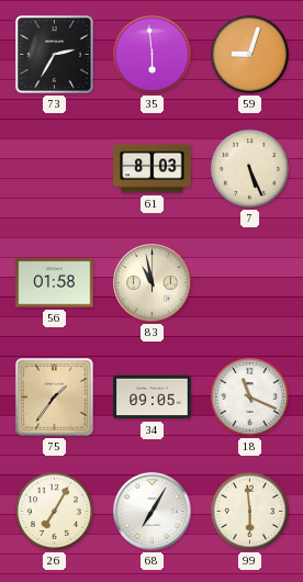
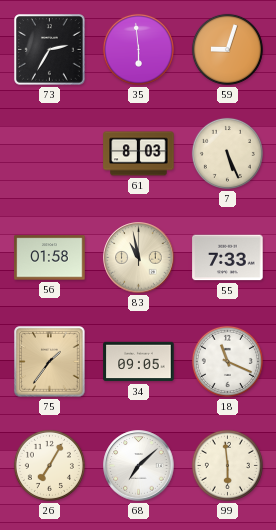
55: none -> 7:33 (228, 258)
68: 7:05 -> 7:08 (139, 466)
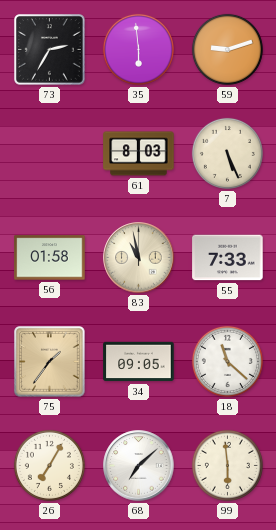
59: 9:03 -> 9:12 (227, 49)
18: 11:19 -> 11:22 (227, 361)
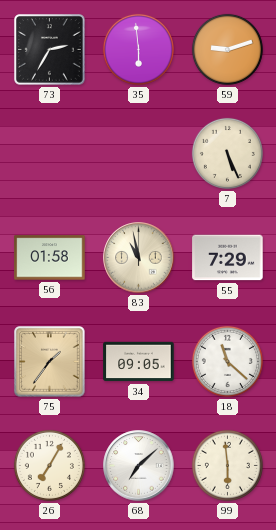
61: 8:03 -> none (139, 154)
55: 7:33 -> 7:29 (228, 258)
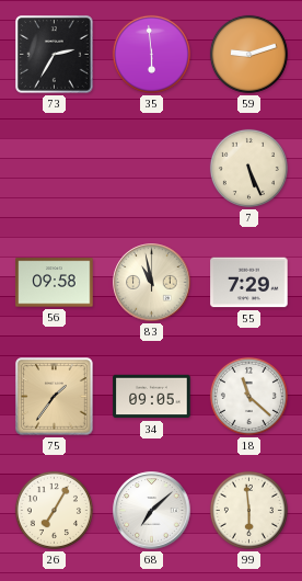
56: 01:58 -> 09:58 (55, 283)
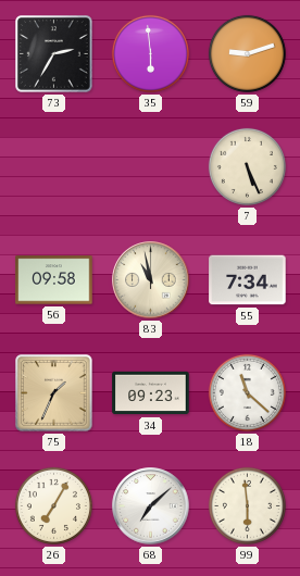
55: 7:29 -> 7:34 (248, 280)
75: 1:36 -> 1:34 (54, 393)
34: 09:05 -> 09:23 (151, 393)
